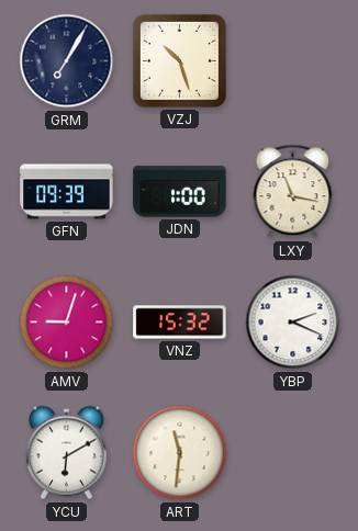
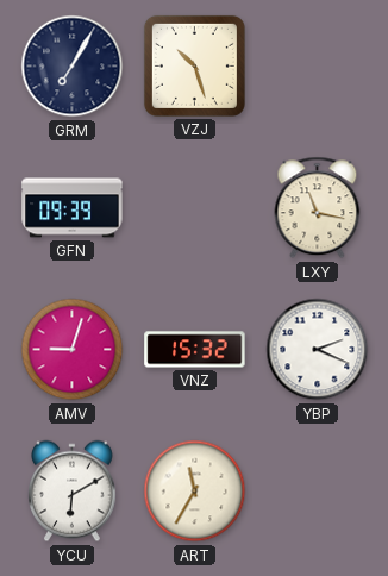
JDN: 1:00 -> none (180, 192)
ART: 11:31 -> 11:35 (195, 492)
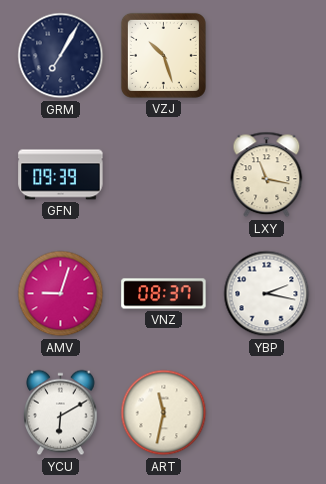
VNZ: 15:32 -> 08:37 (164, 294)
YBP: 2:19 -> 2:17 (267, 294)
ART: 11:35 -> 11:32 (164, 413)
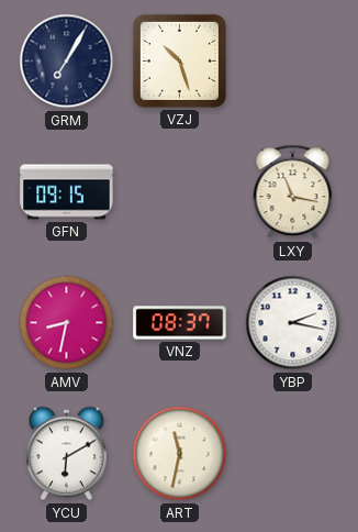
GFN: 09:39 -> 09:15 (67, 192)
AMV: 9:03 -> 8:32 (67, 323)
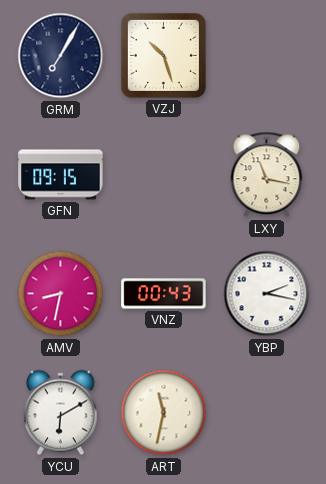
VNZ: 08:37 -> 00:43 (164, 294)
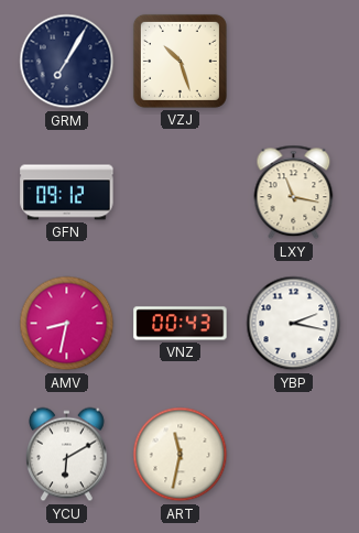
GFN: 09:15 -> 09:12 (67, 193)
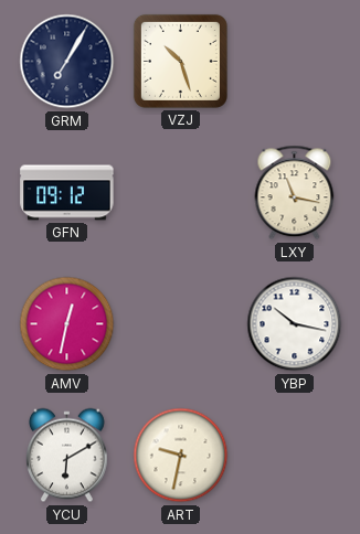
AMV: 8:32 -> 12:32 (67, 324)
VNZ: 00:43 -> none (181, 324)
YBP: 2:17 -> 10:17 (295, 324)
ART: 11:32 -> 9:32 (181, 456)
